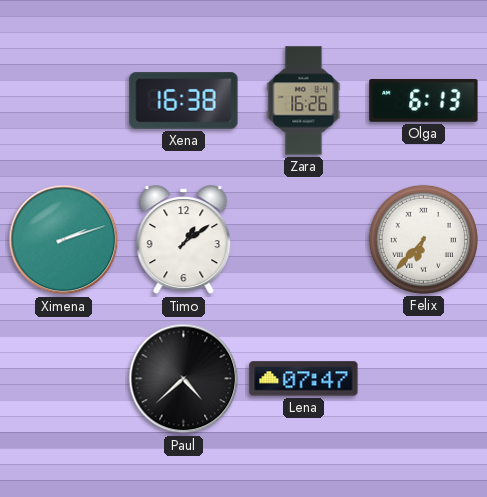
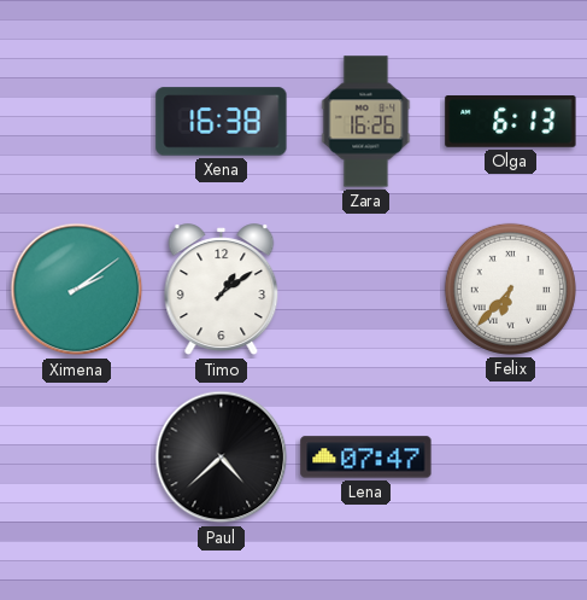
Ximena: 2:12 -> 2:09 (77, 290)
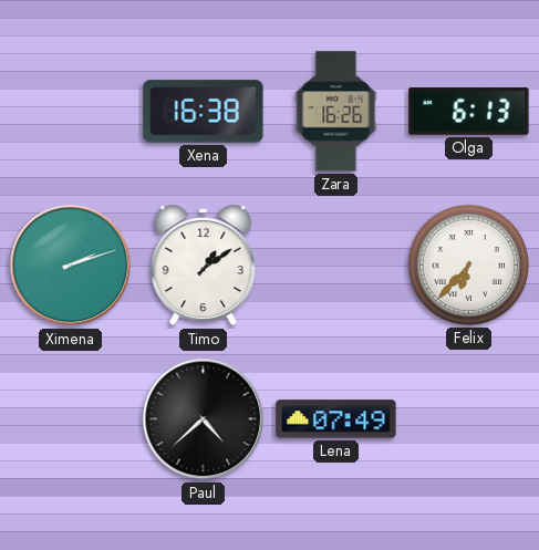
Ximena: 2:09 -> 2:12 (71, 266)
Lena: 07:47 -> 07:49 (336, 419)
